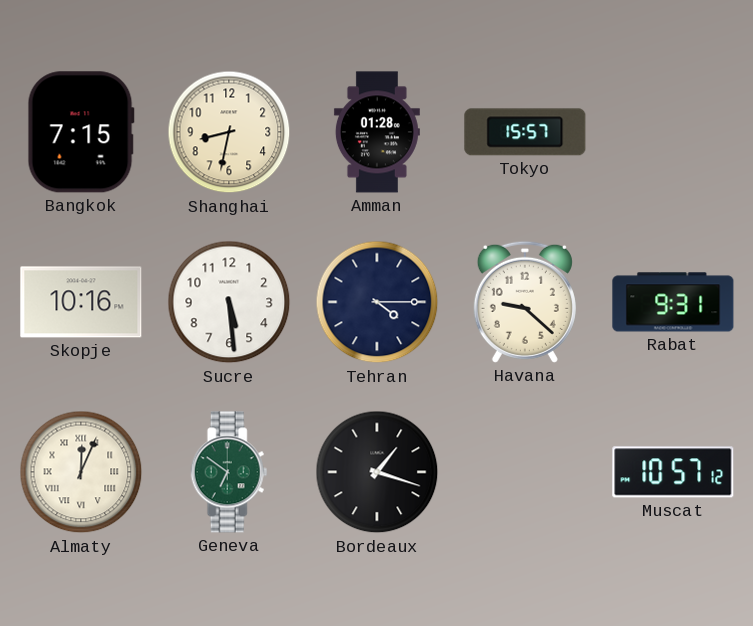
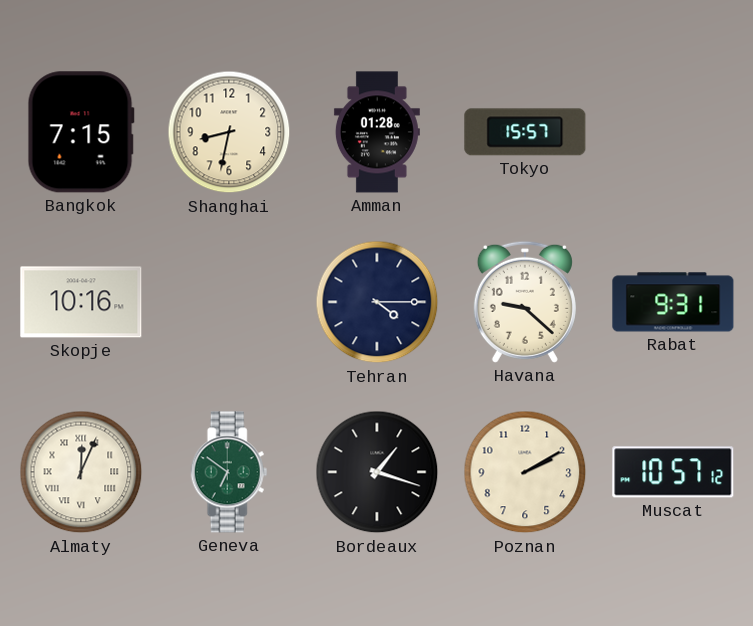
Sucre: 5:29 -> none (229, 302)
Poznan: none -> 2:10 (525, 472)
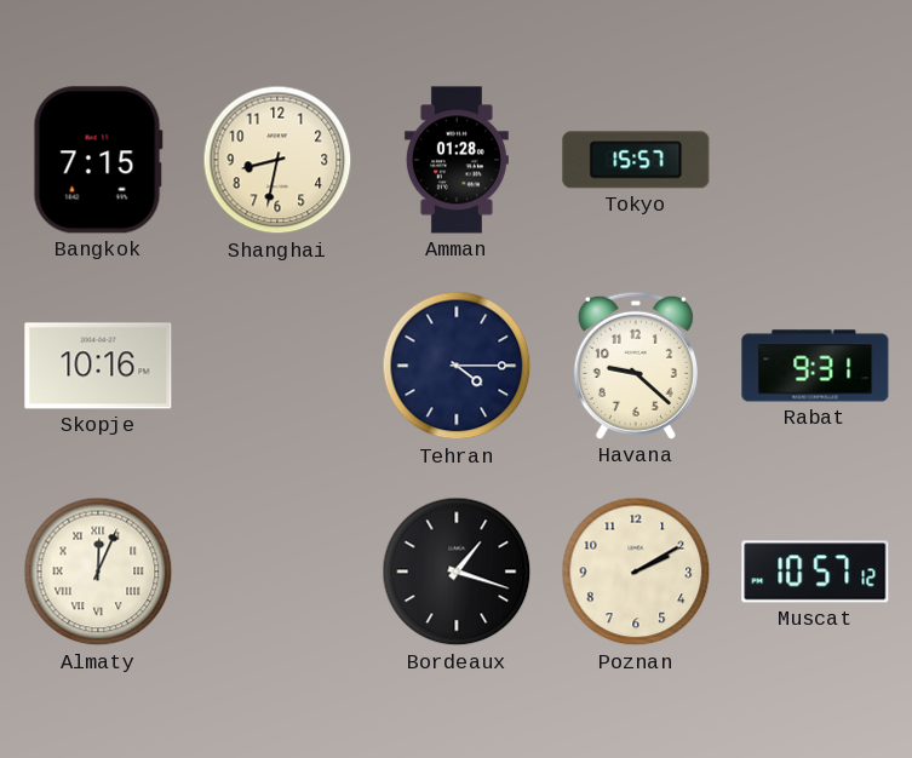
Geneva: 6:51 -> none (229, 472)
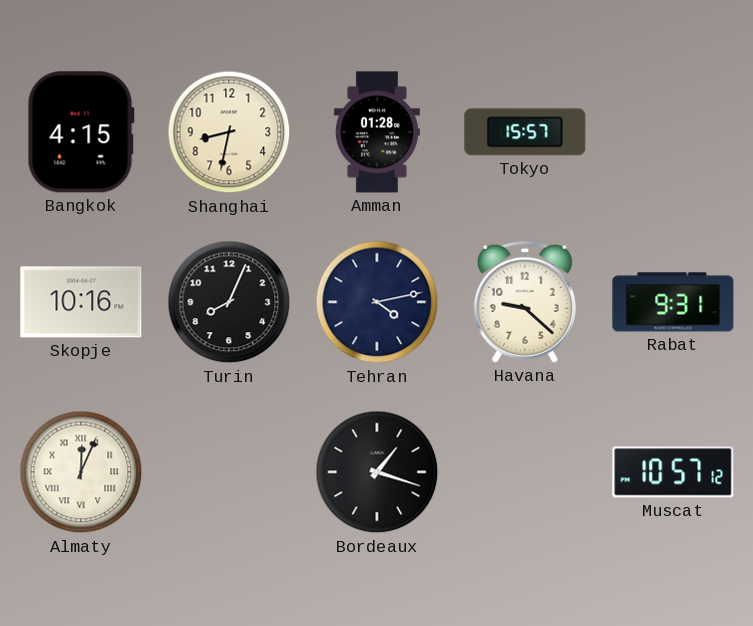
Bangkok: 7:15 -> 4:15 (81, 132)
Turin: none -> 8:04 (229, 302)
Tehran: 4:15 -> 4:13 (377, 302)
Poznan: 2:10 -> none (636, 572)
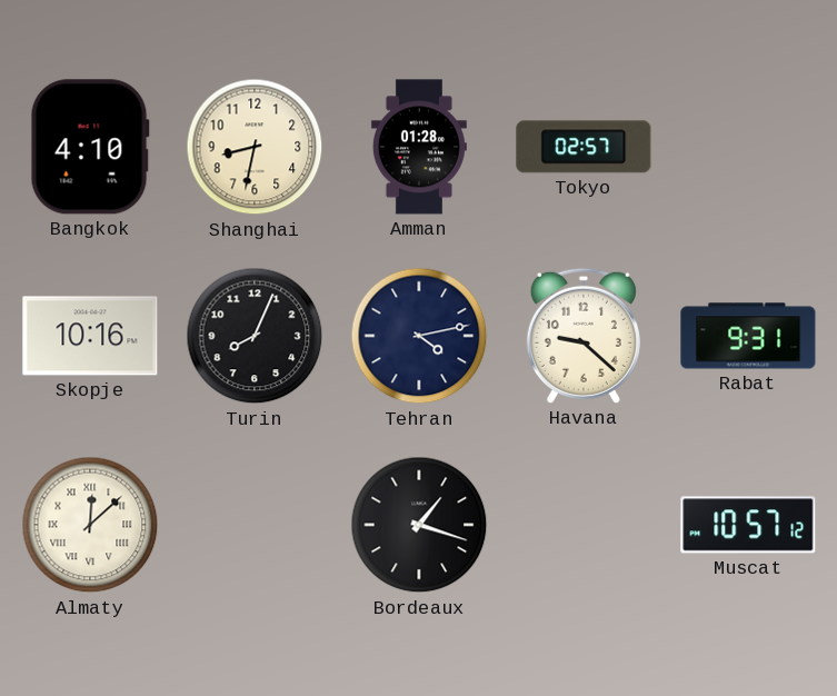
Bangkok: 4:15 -> 4:10 (90, 147)
Tokyo: 15:57 -> 02:57 (584, 147)
Almaty: 12:04 -> 12:08 (90, 525)
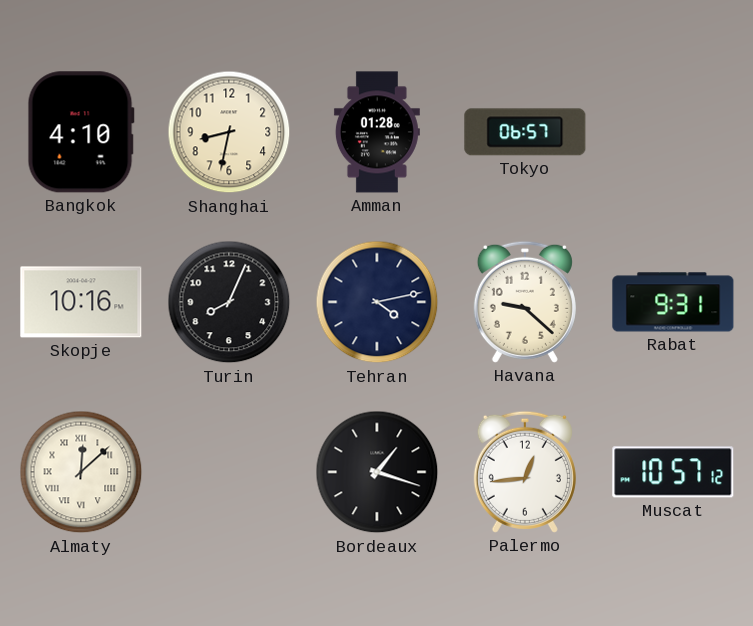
Tokyo: 02:57 -> 06:57 (525, 132)
Palermo: none -> 12:44 (525, 472)
